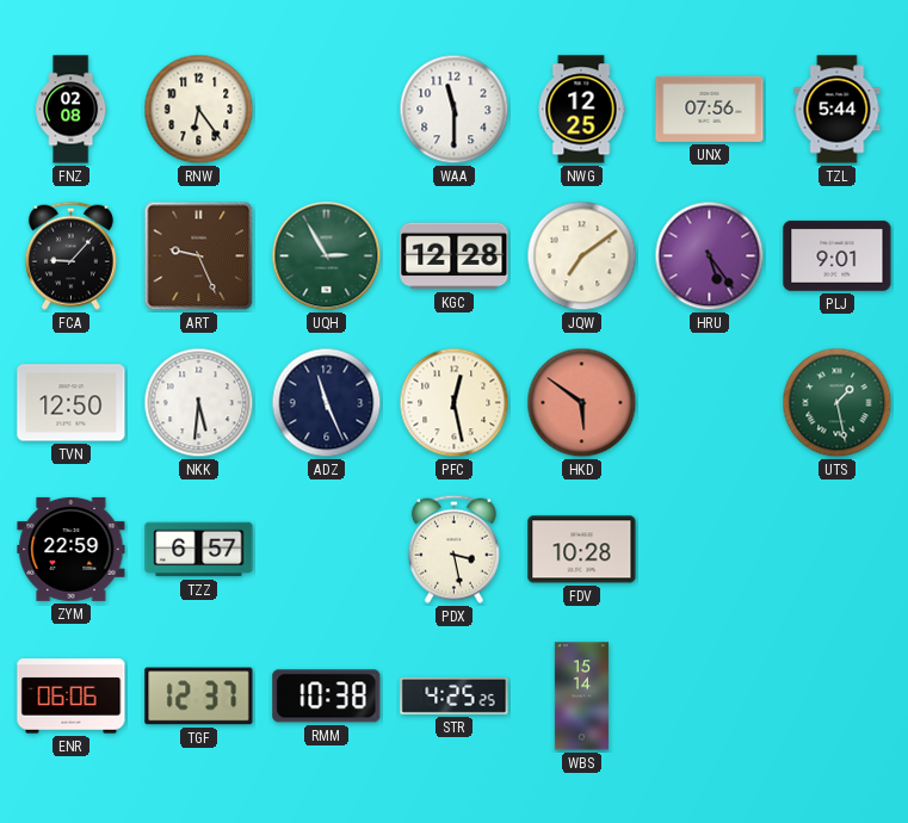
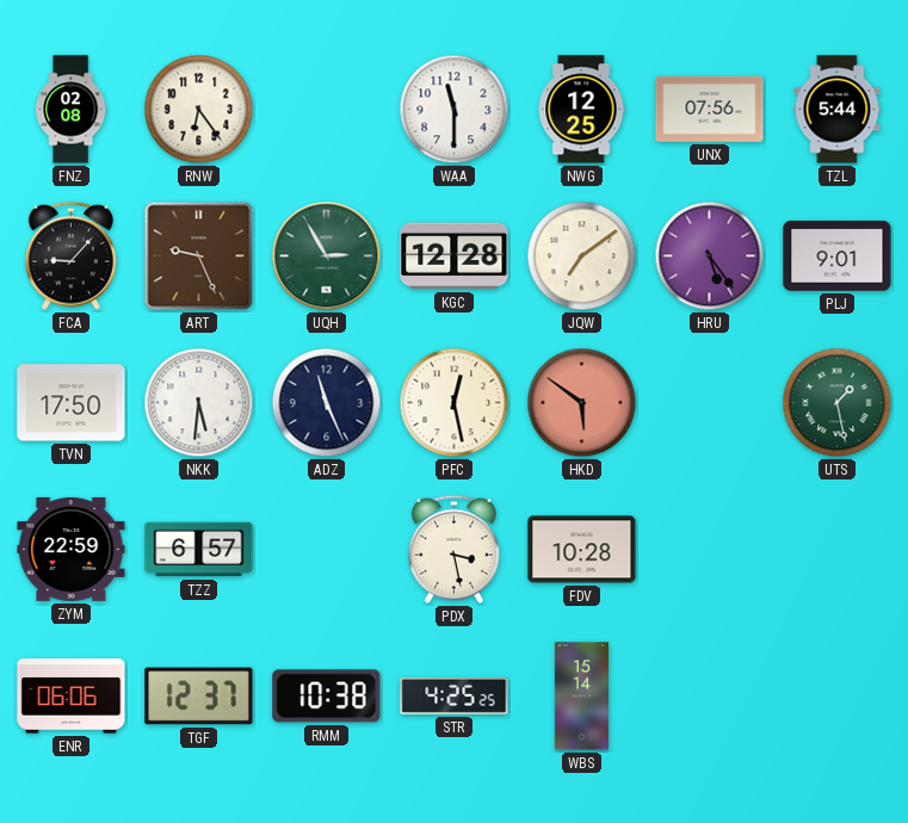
TVN: 12:50 -> 17:50 (72, 403)
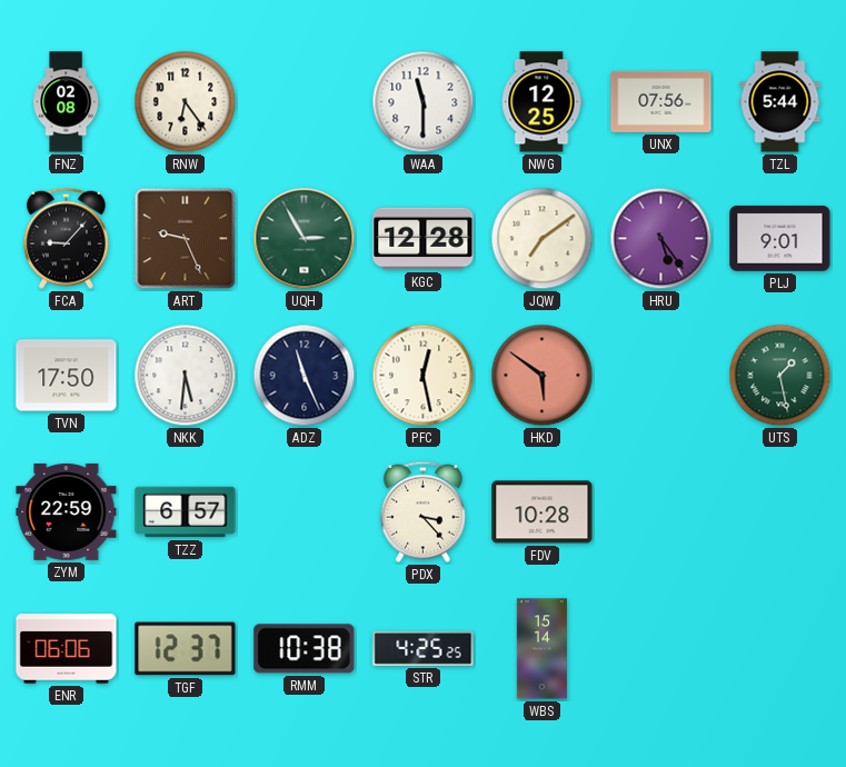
PDX: 3:28 -> 3:23 (422, 511)
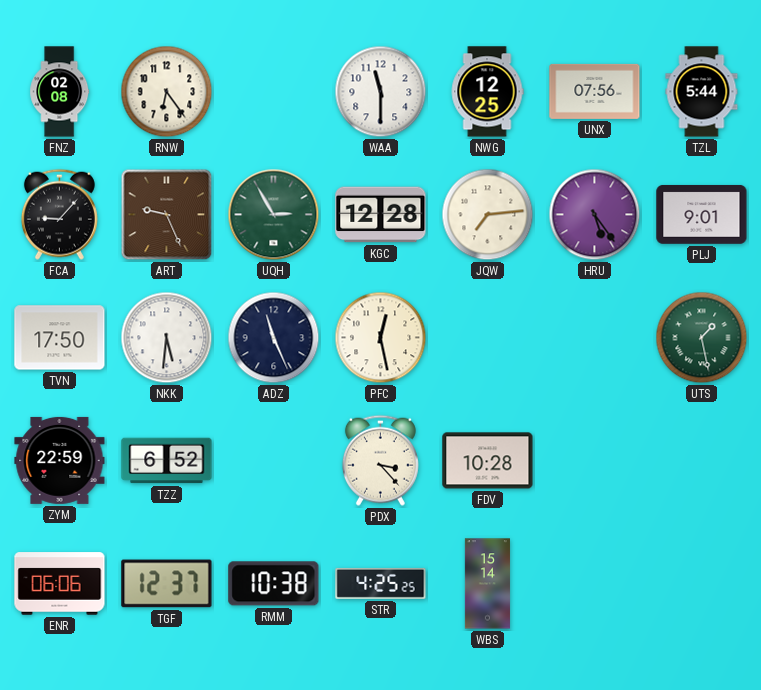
JQW: 7:09 -> 7:14 (488, 215)
HKD: 5:51 -> none (543, 376)
TZZ: 6:57 -> 6:52 (167, 461)
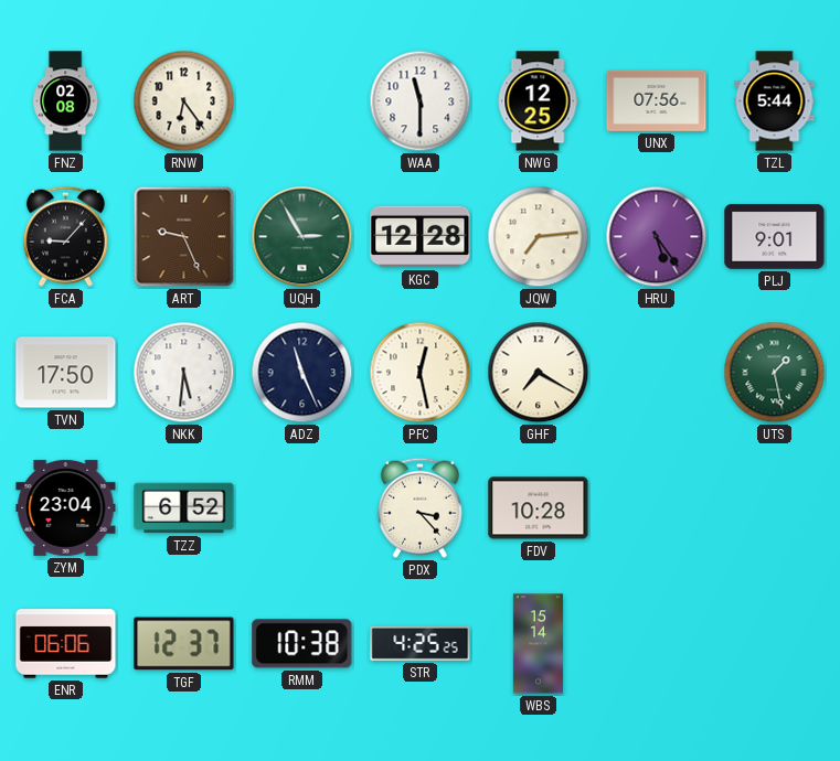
GHF: none -> 7:20 (539, 373)
ZYM: 22:59 -> 23:04 (66, 507)
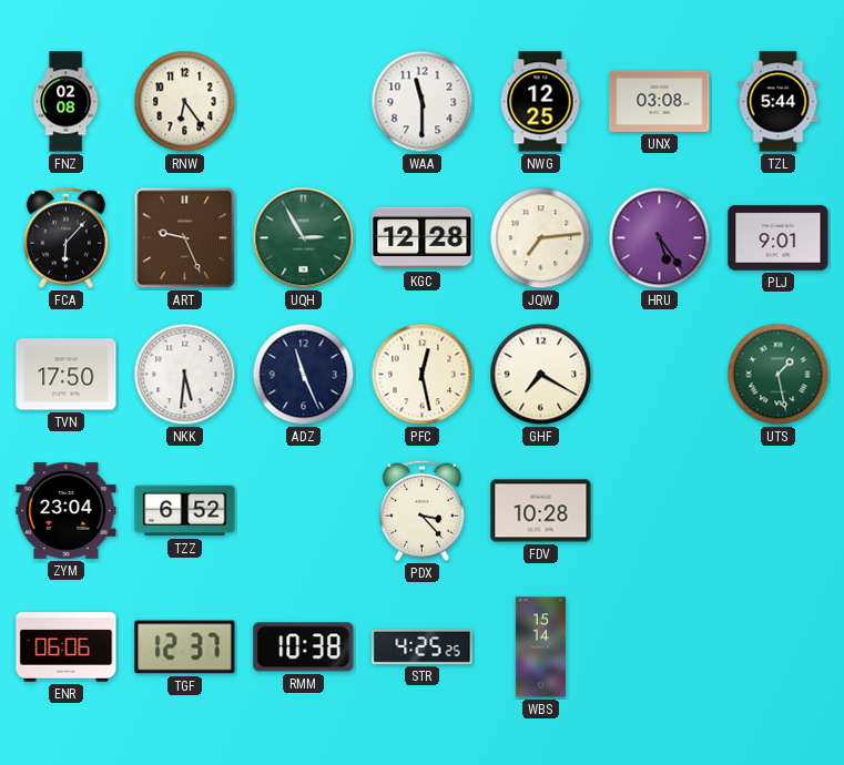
UNX: 07:56 -> 03:08 (660, 101)
FCA: 9:07 -> 6:07 (65, 237)
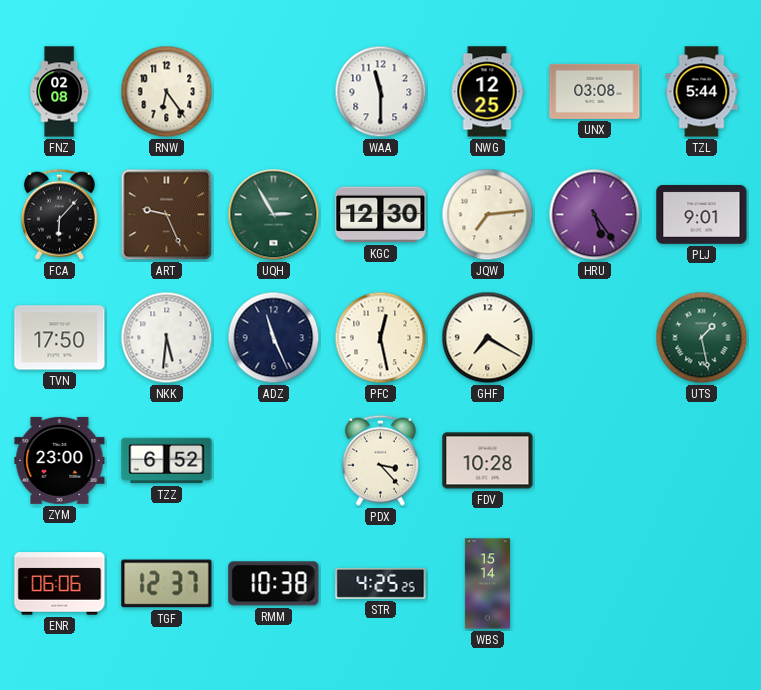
KGC: 12:28 -> 12:30 (381, 215)
ZYM: 23:04 -> 23:00 (60, 460)
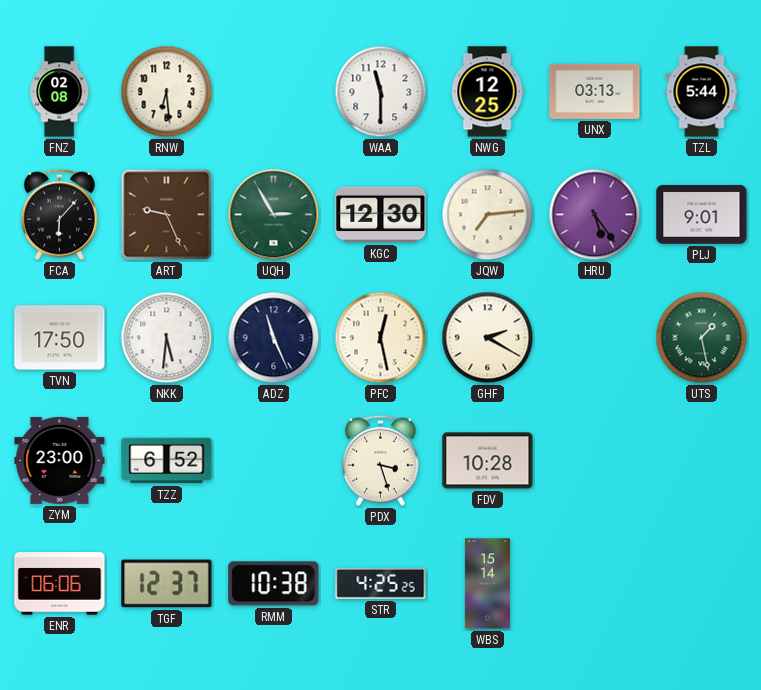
RNW: 6:24 -> 6:29 (167, 92)
UNX: 03:08 -> 03:13 (595, 91)
GHF: 7:20 -> 2:20 (488, 338)
PDX: 3:23 -> 3:27 (380, 460)
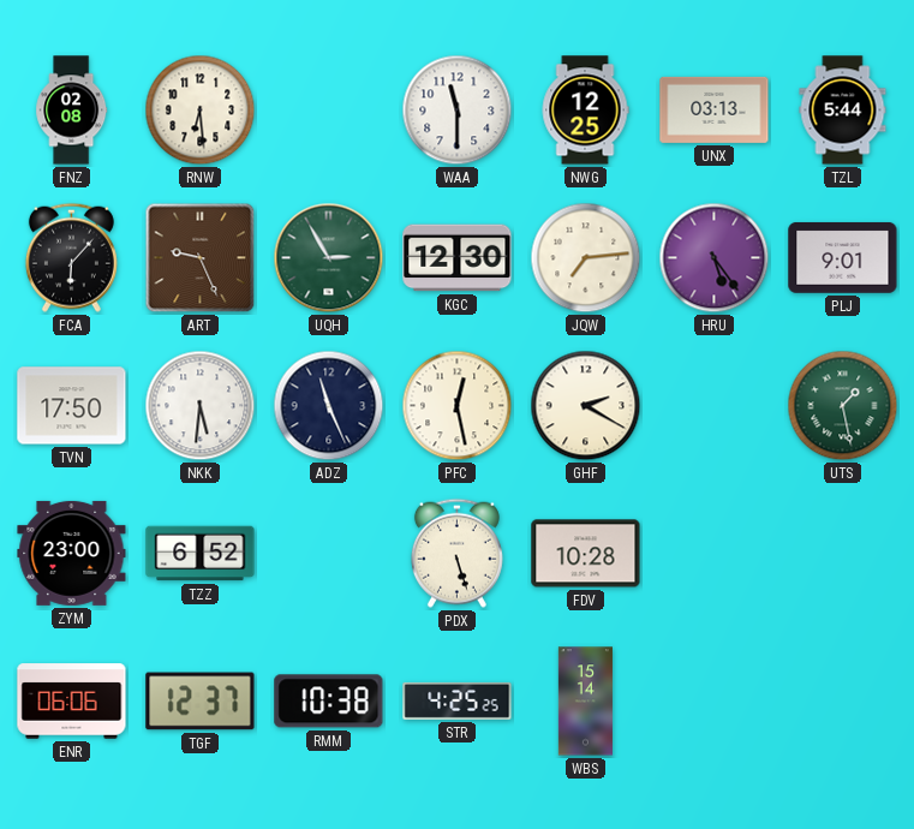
PDX: 3:27 -> 5:27 (456, 553)
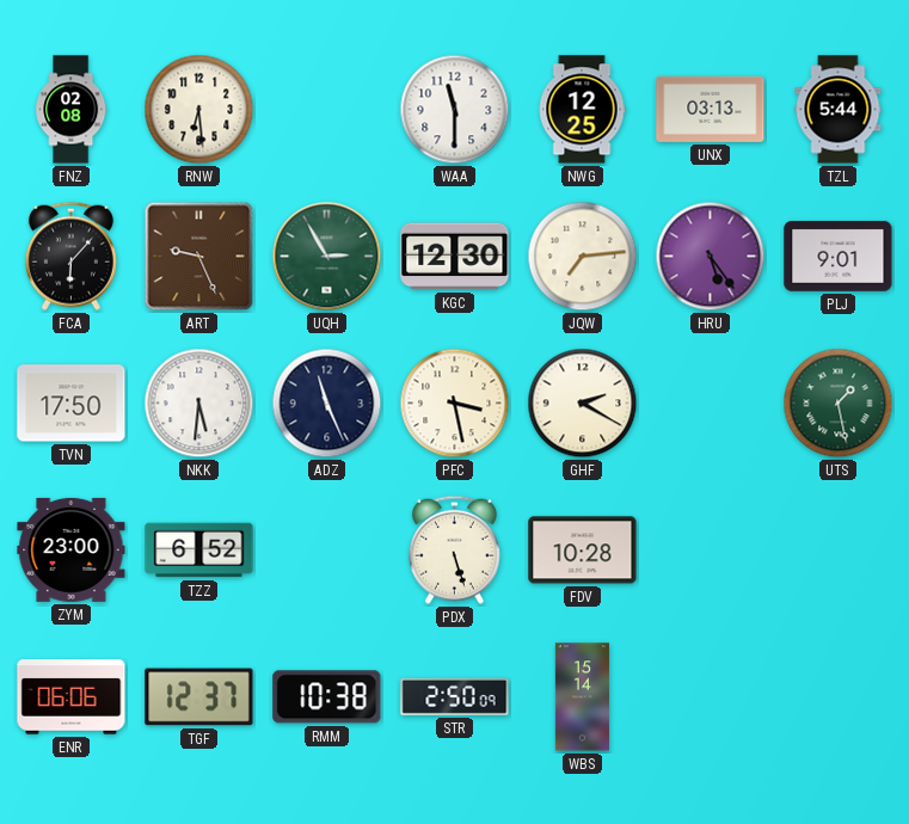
PFC: 12:28 -> 3:28 (455, 404)
STR: 4:25 -> 2:50 (455, 696)
